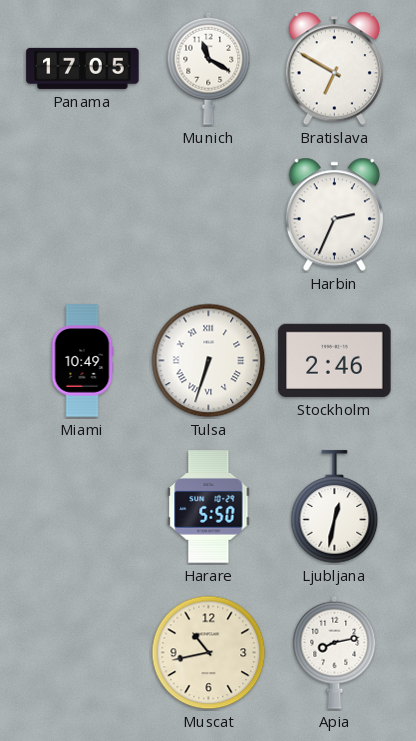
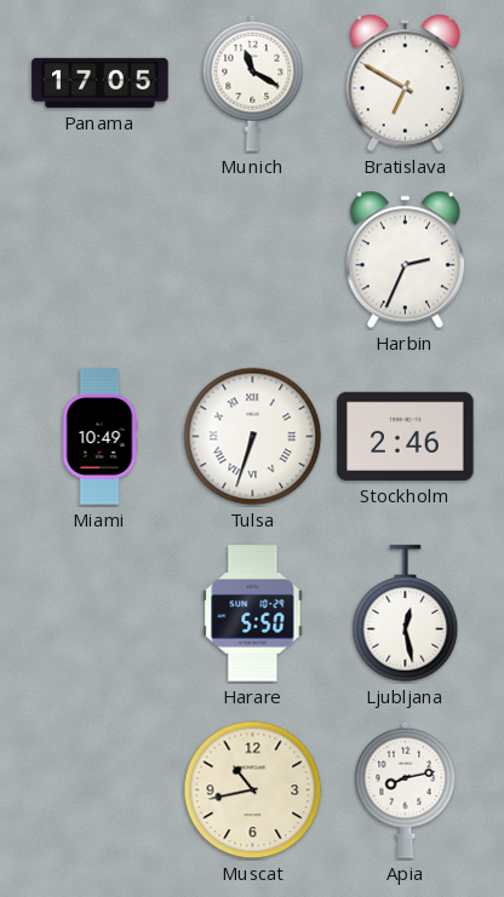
Ljubljana: 12:32 -> 12:28 (406, 614)
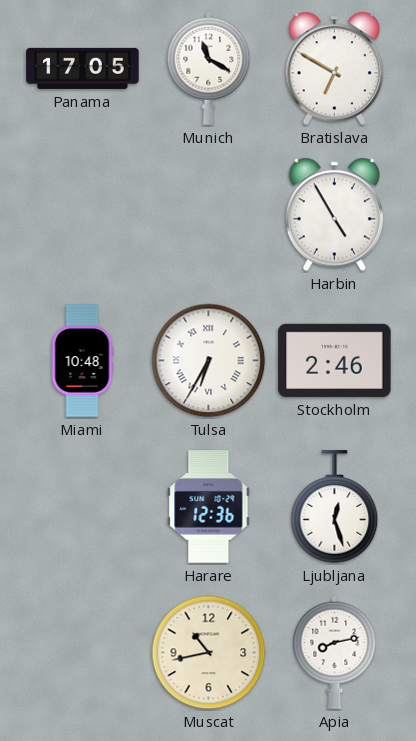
Harbin: 2:34 -> 4:55 (334, 215)
Miami: 10:49 -> 10:48 (82, 361)
Tulsa: 6:33 -> 6:35 (209, 361)
Harare: 5:50 -> 12:36 (209, 507)
Ljubljana: 12:28 -> 12:27 (335, 507)
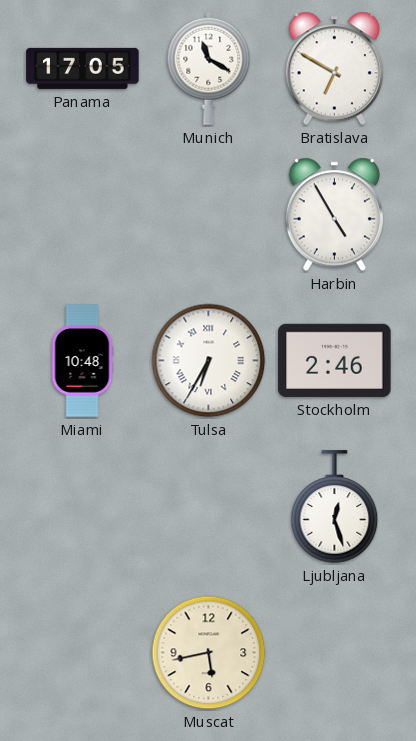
Harare: 12:36 -> none (209, 507)
Muscat: 10:43 -> 5:43 (209, 653)
Apia: 8:13 -> none (335, 652)
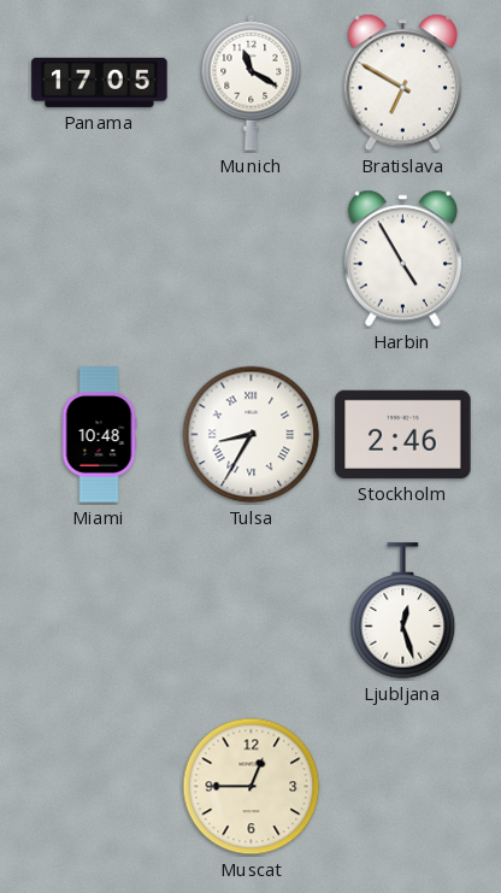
Tulsa: 6:35 -> 8:35 (252, 435)
Muscat: 5:43 -> 12:45 (252, 787)
